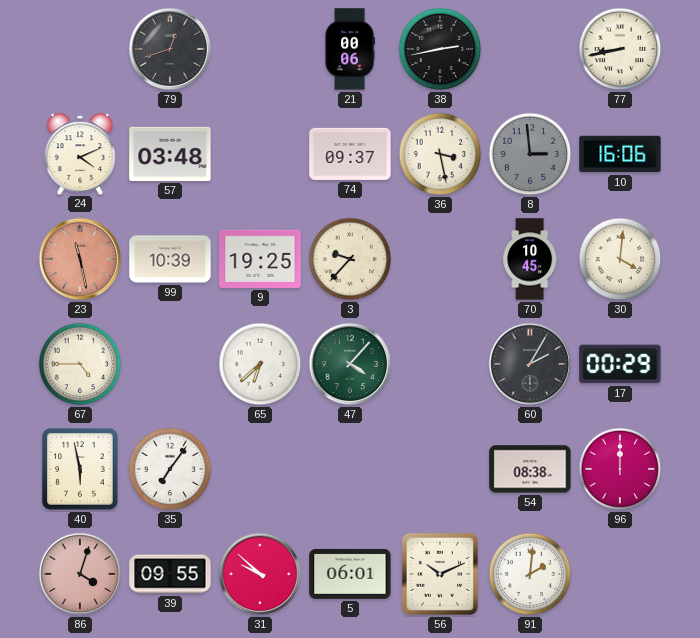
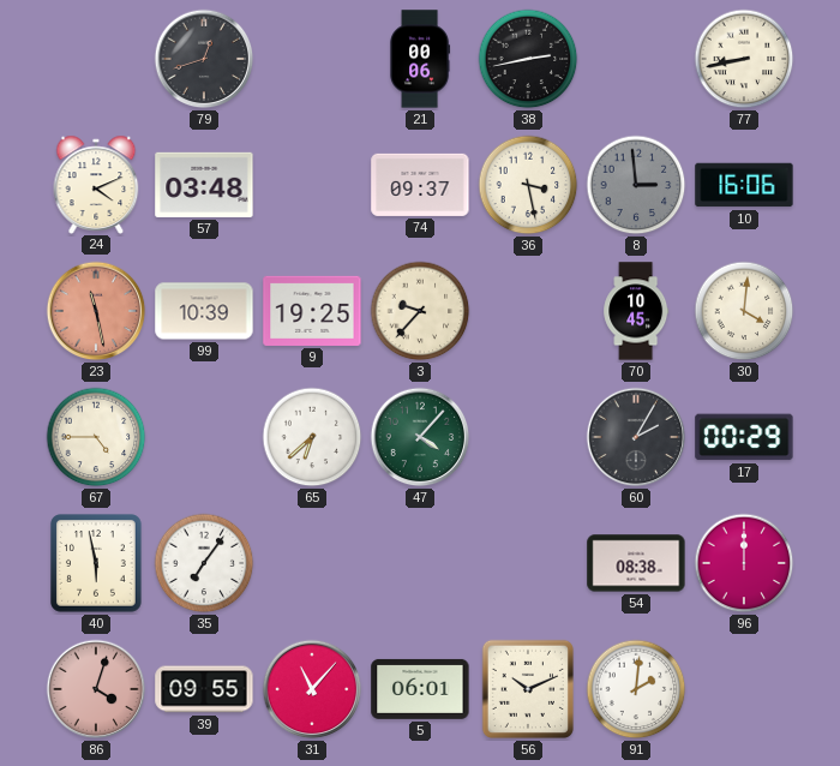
31: 9:52 -> 11:07 (312, 689)
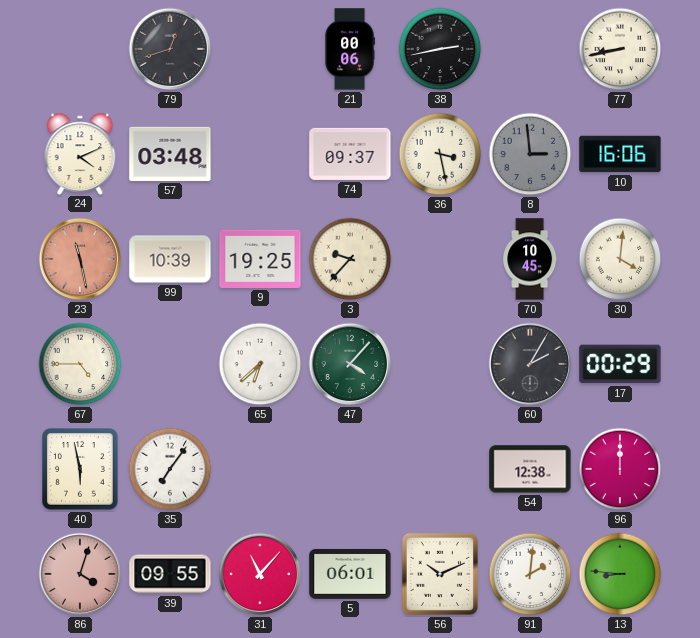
54: 08:38 -> 12:38 (530, 469)
13: none -> 8:46 (620, 574)
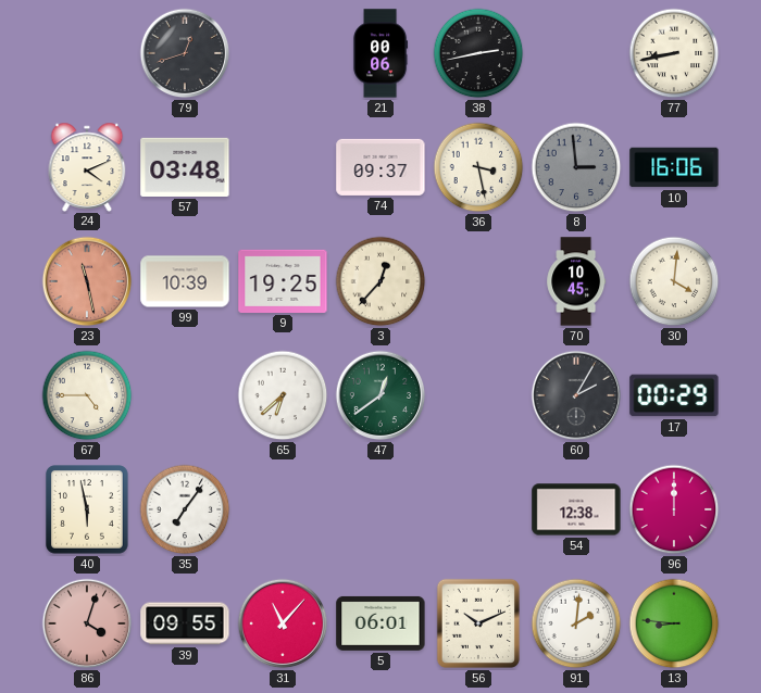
3: 9:37 -> 12:37 (380, 281)
47: 4:07 -> 12:39 (380, 395)
